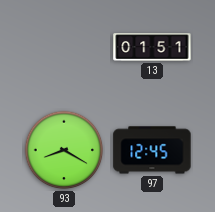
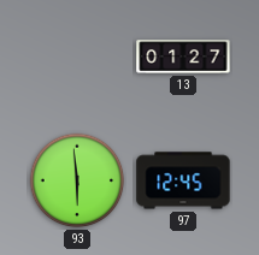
13: 01:51 -> 01:27 (183, 57)
93: 8:20 -> 5:59 (77, 180)
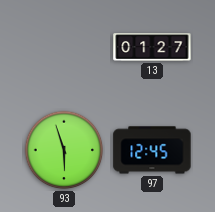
93: 5:59 -> 5:57 (64, 150)
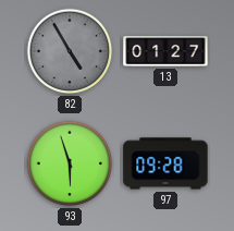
82: none -> 4:55 (70, 51)
97: 12:45 -> 09:28 (165, 163)
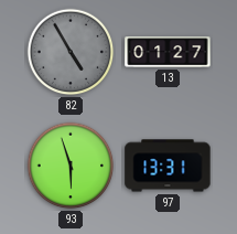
97: 09:28 -> 13:31 (168, 166)
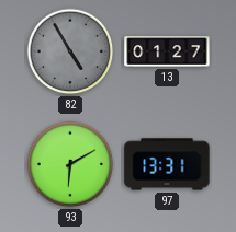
93: 5:57 -> 6:10 (70, 164)
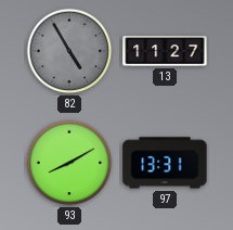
13: 01:27 -> 11:27 (165, 51)
93: 6:10 -> 8:10 (69, 163)
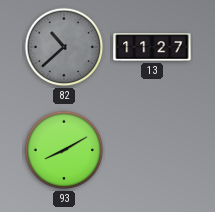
82: 4:55 -> 10:38 (64, 47)
97: 13:31 -> none (165, 163)
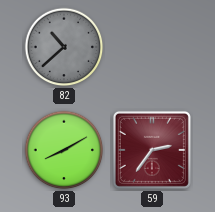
13: 11:27 -> none (152, 47)
59: none -> 2:36 (152, 150)
